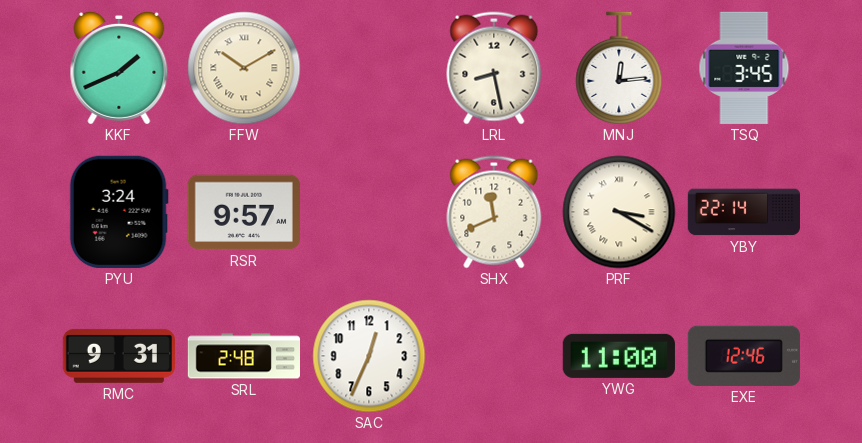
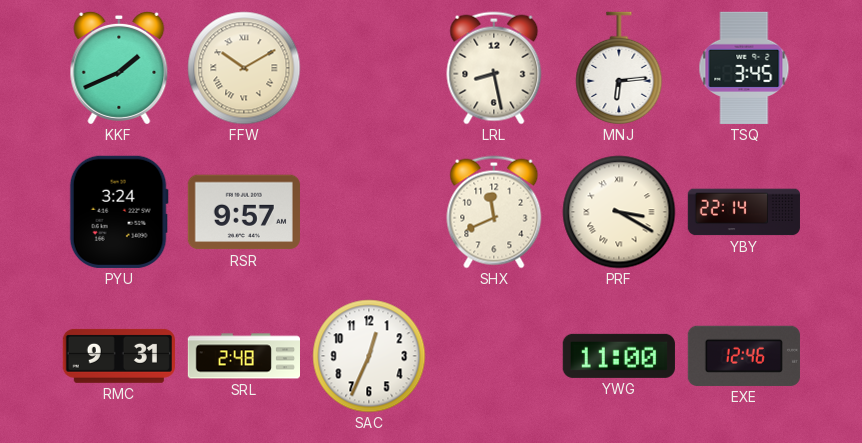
MNJ: 12:14 -> 6:14 (619, 68)
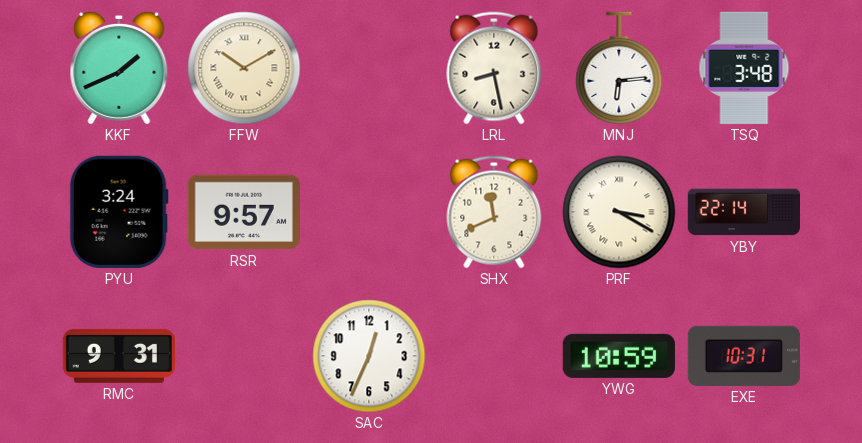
TSQ: 3:45 -> 3:48 (744, 68)
SRL: 2:48 -> none (243, 356)
YWG: 11:00 -> 10:59 (619, 356)
EXE: 12:46 -> 10:31 (744, 356)
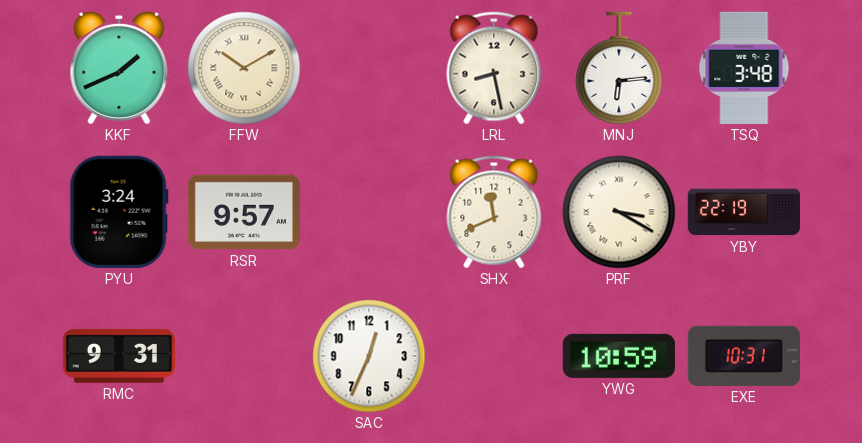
YBY: 22:14 -> 22:19 (743, 212)
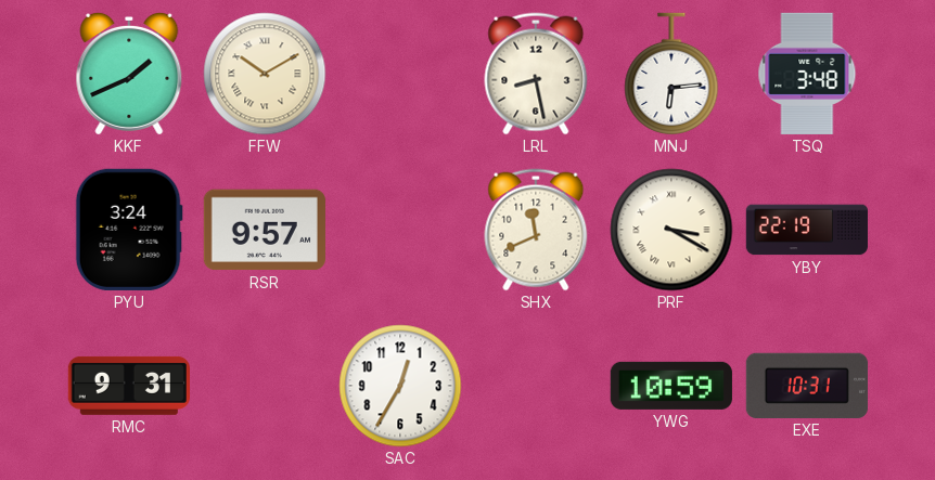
SAC: 12:34 -> 12:35 (400, 386)
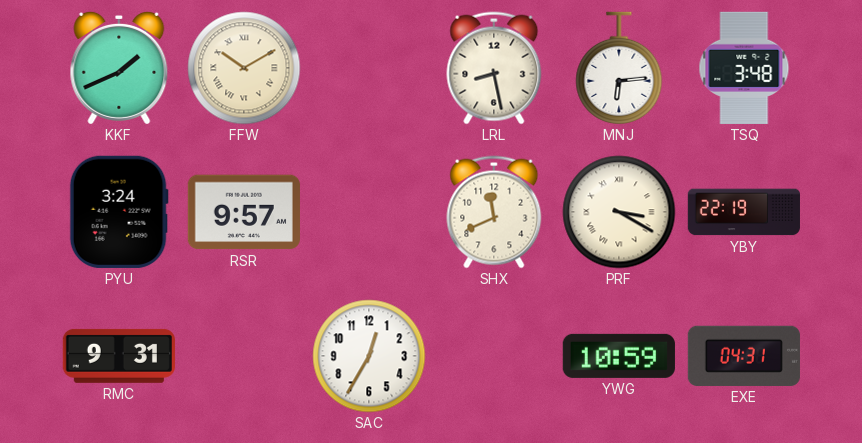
EXE: 10:31 -> 04:31 (744, 356)
